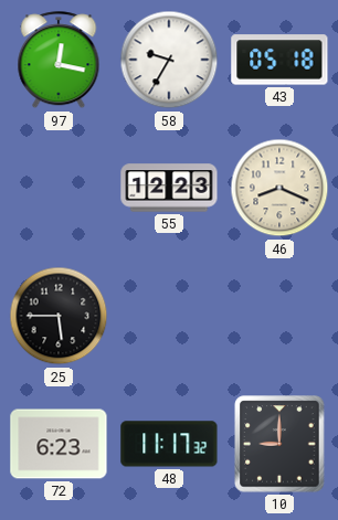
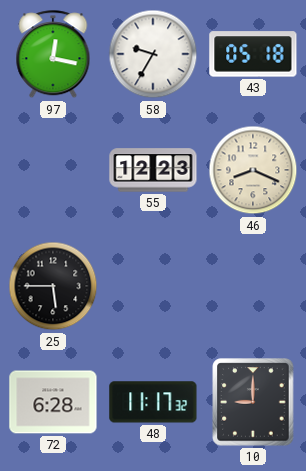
72: 6:23 -> 6:28 (53, 402)
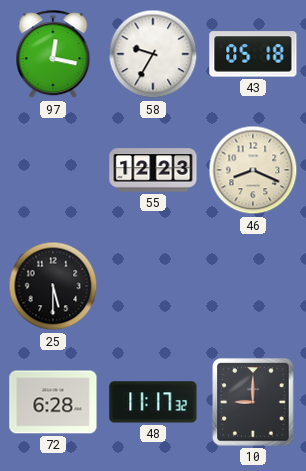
25: 5:45 -> 5:30 (53, 286)
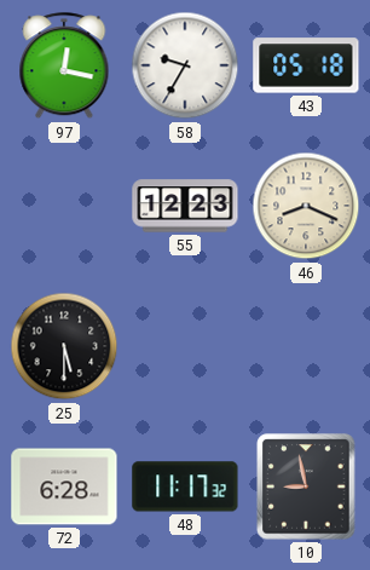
10: 9:00 -> 8:58 (306, 486)
